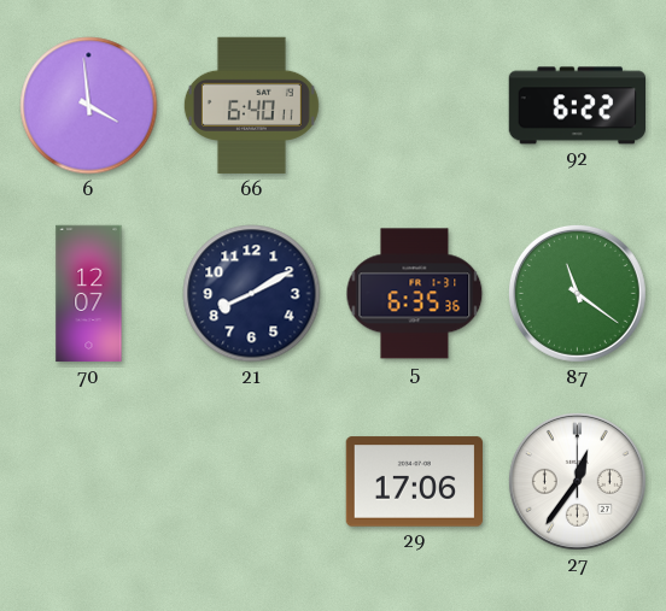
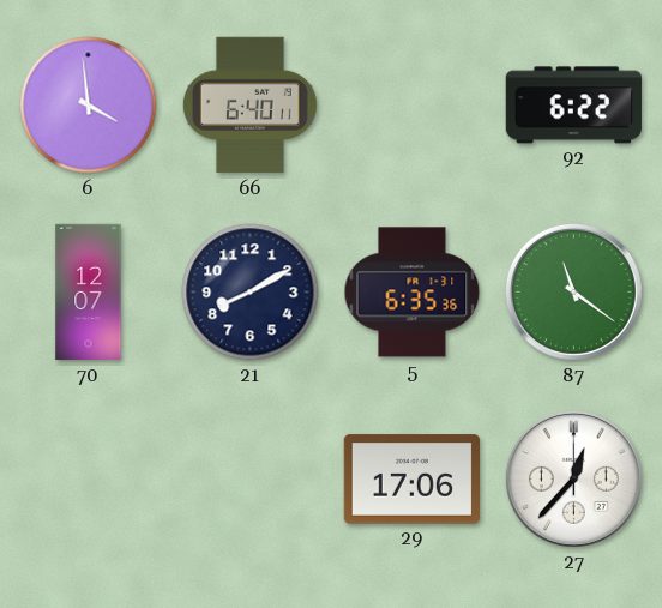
27: 12:36 -> 12:37 (573, 478)
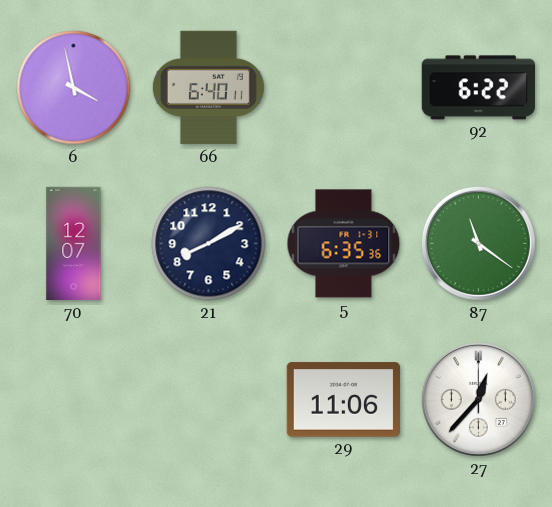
6: 3:59 -> 3:58 (74, 88)
29: 17:06 -> 11:06 (343, 400)
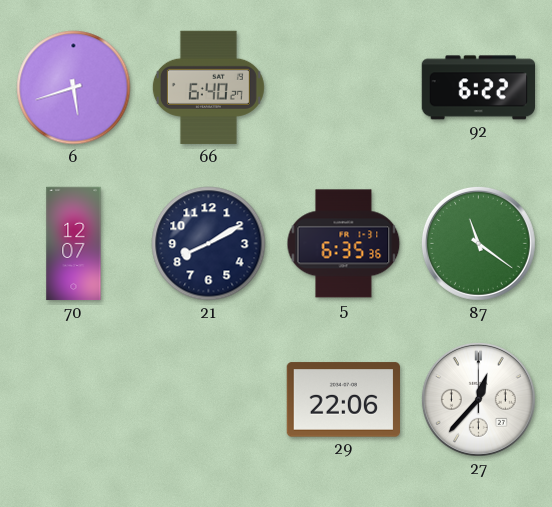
6: 3:58 -> 5:42 (74, 88)
66: 6:40:11 -> 6:40:27 (208, 88)
29: 11:06 -> 22:06 (343, 400)
